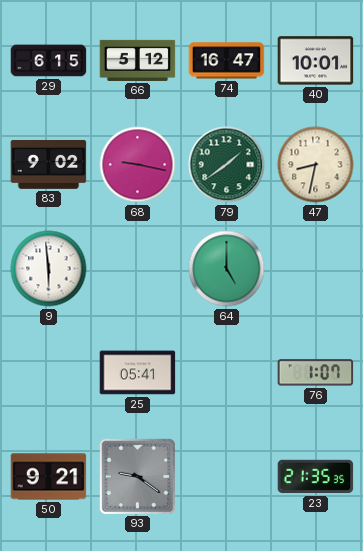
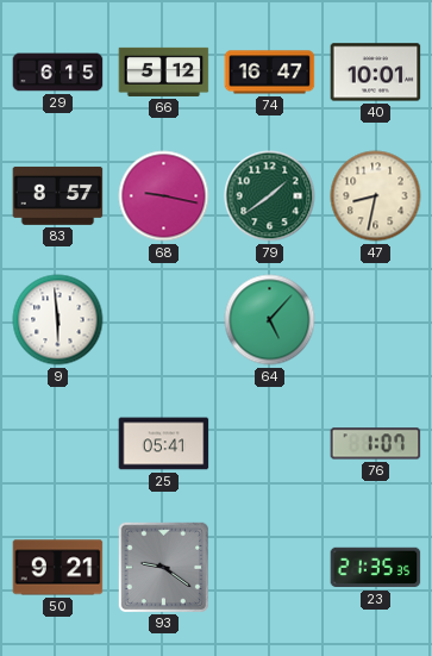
83: 9:02 -> 8:57 (58, 195)
64: 5:00 -> 5:07 (270, 320)
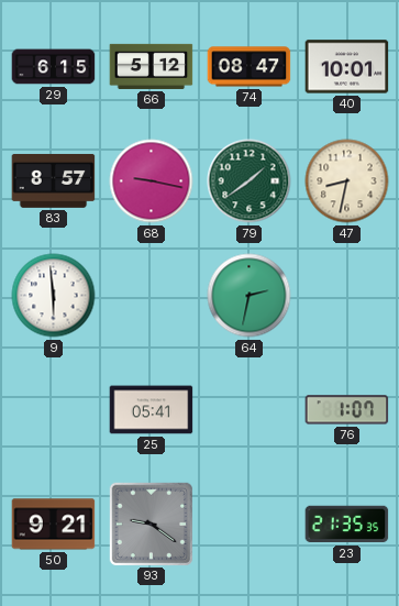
74: 16:47 -> 08:47 (250, 67)
64: 5:07 -> 2:32 (250, 296)
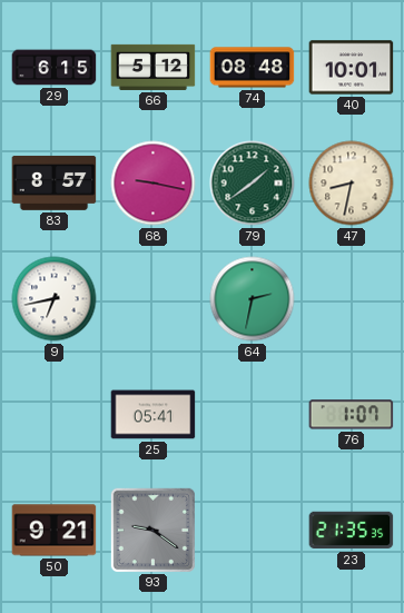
74: 08:47 -> 08:48 (253, 68)
9: 5:59 -> 6:43 (55, 299)
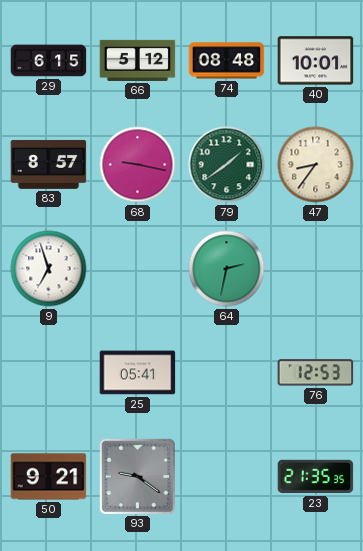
47: 8:32 -> 8:36 (316, 165)
9: 6:43 -> 6:57 (49, 269)
76: 1:07 -> 12:53 (316, 373)
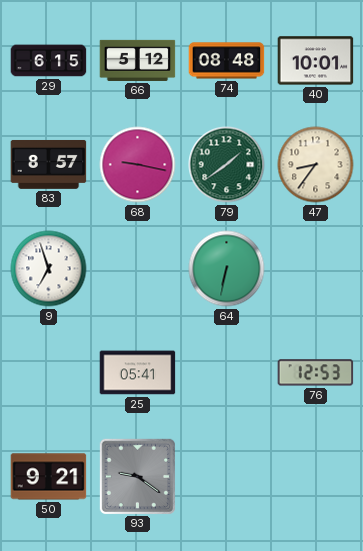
64: 2:32 -> 6:32 (227, 269)
23: 21:35 -> none (316, 477)
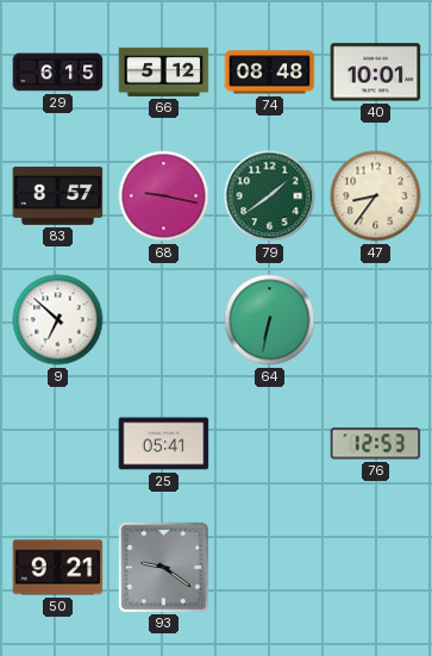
9: 6:57 -> 6:52 (58, 320)
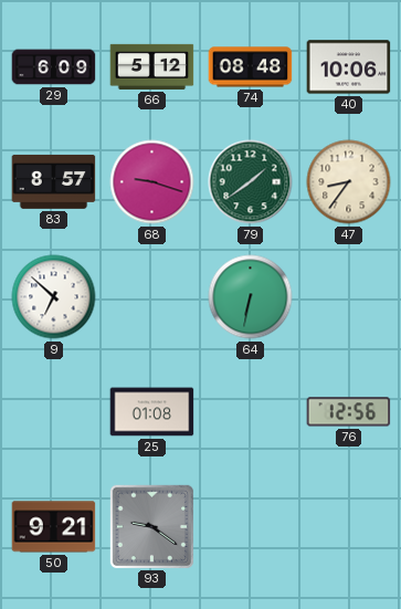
29: 6:15 -> 6:09 (54, 67)
40: 10:01 -> 10:06 (349, 67)
68: 9:17 -> 9:18 (152, 182)
25: 05:41 -> 01:08 (152, 412)
76: 12:53 -> 12:56 (349, 412)
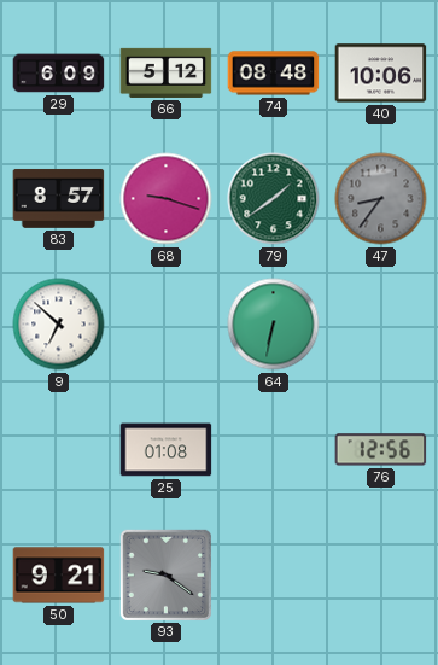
47 dial: cream -> grey (381, 199)
